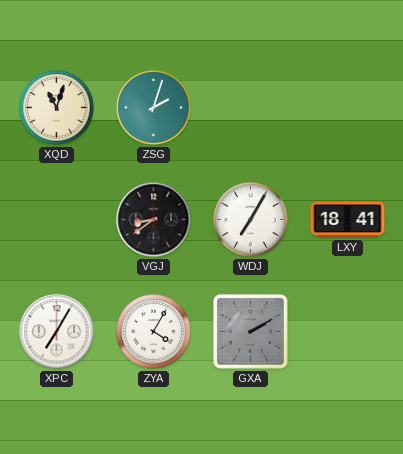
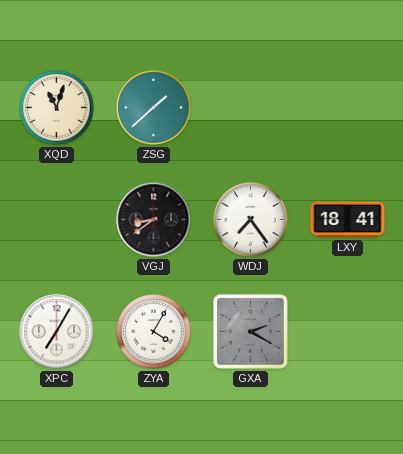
ZSG: 2:03 -> 1:38 (154, 108)
WDJ: 7:05 -> 7:24 (251, 220)
GXA: 2:10 -> 2:20 (251, 332)
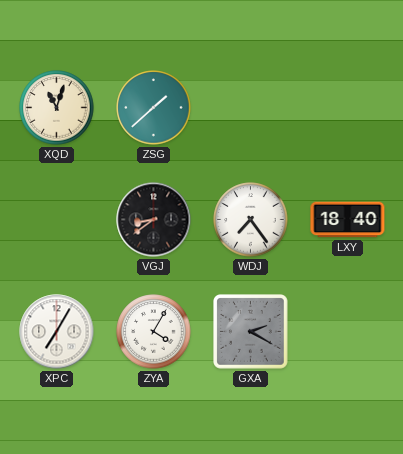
LXY: 18:41 -> 18:40 (348, 220)
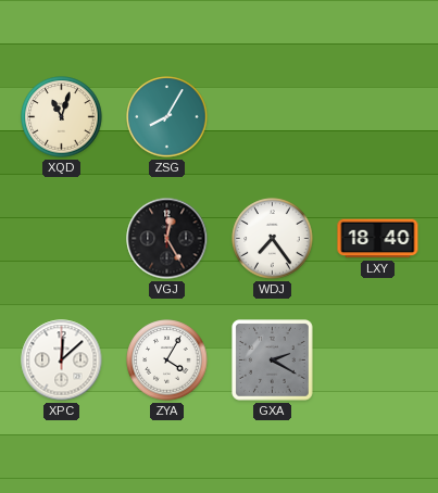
ZSG: 1:38 -> 8:05 (167, 117)
VGJ: 8:39 -> 12:25 (167, 239)
XPC: 7:05 -> 12:08 (62, 361)
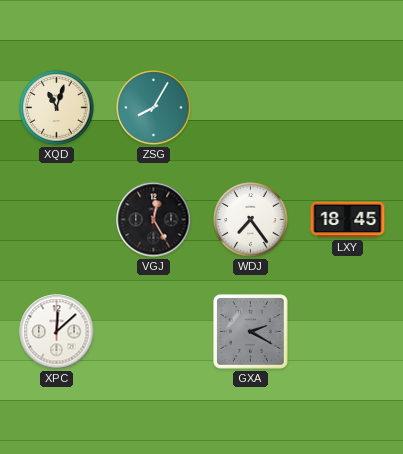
LXY: 18:40 -> 18:45 (348, 220)
ZYA: 4:05 -> none (167, 361)
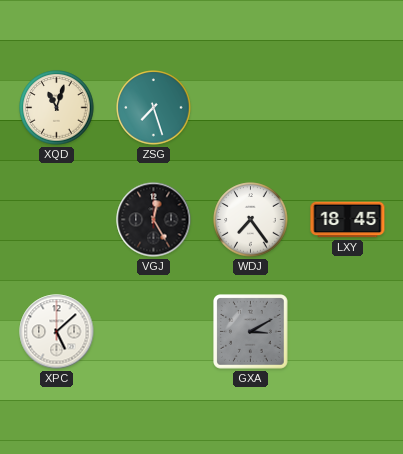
ZSG: 8:05 -> 7:27 (154, 108)
XPC: 12:08 -> 5:08 (57, 332)
GXA: 2:20 -> 3:10 (251, 332)
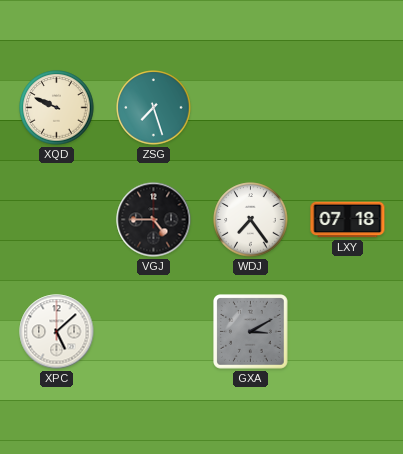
XQD: 11:03 -> 9:49 (57, 108)
VGJ: 12:25 -> 4:45 (154, 220)
LXY: 18:45 -> 07:18 (348, 220)
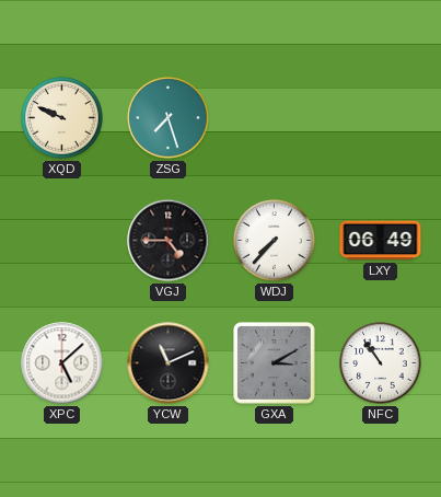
WDJ: 7:24 -> 7:37 (275, 241)
LXY: 07:18 -> 06:49 (381, 241)
YCW: none -> 11:11 (169, 363)
NFC: none -> 10:54 (381, 363)
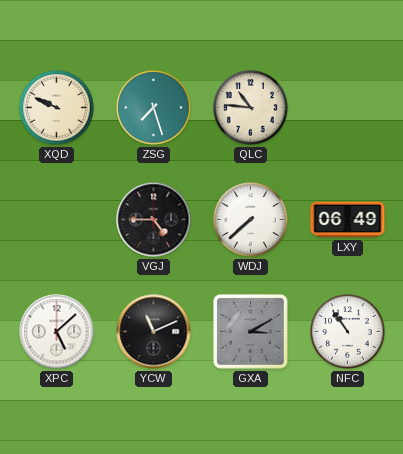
QLC: none -> 10:46 (251, 108)
WDJ: 7:37 -> 7:38 (251, 220)
